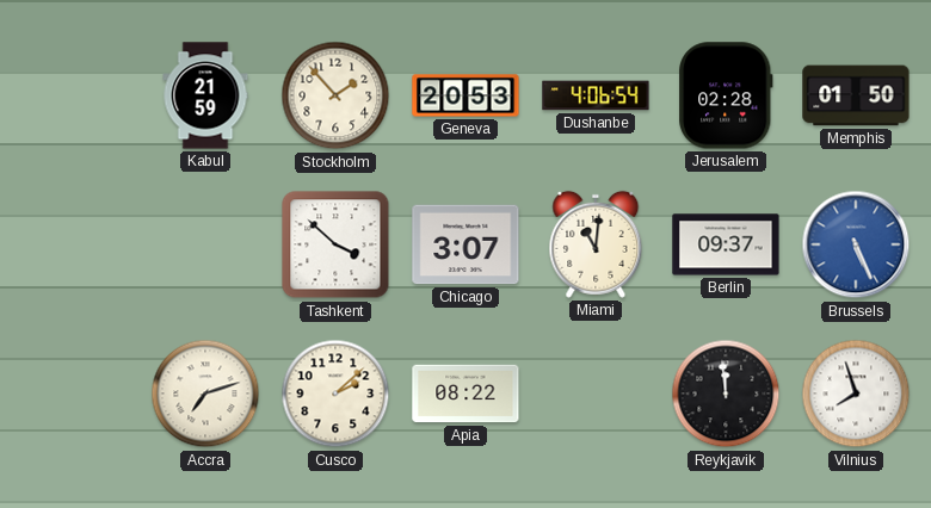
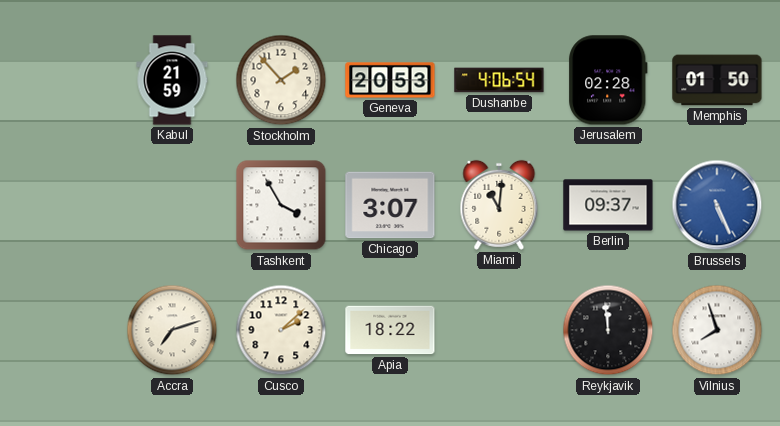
Tashkent: 3:52 -> 3:55 (281, 205)
Apia: 08:22 -> 18:22 (390, 330)
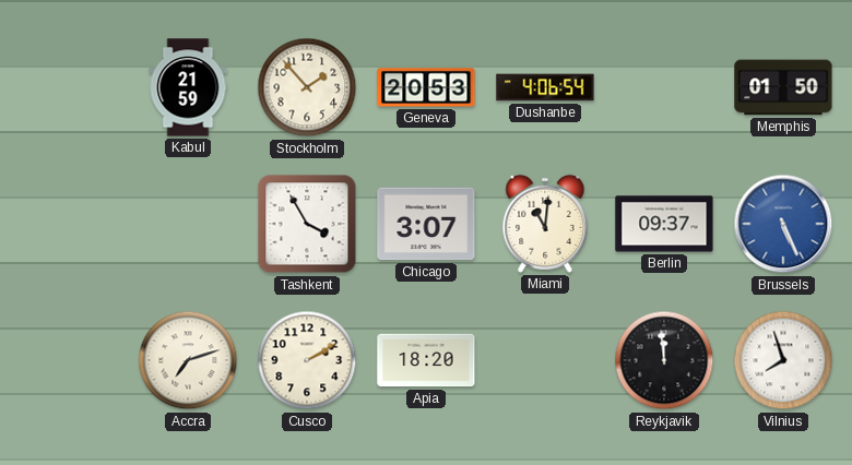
Jerusalem: 02:28 -> none (608, 80)
Cusco: 2:08 -> 2:10 (307, 360)
Apia: 18:22 -> 18:20 (426, 360)
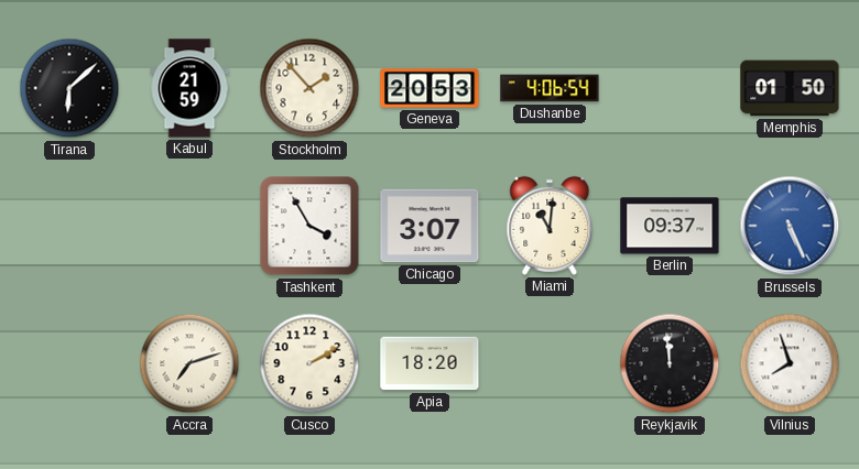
Tirana: none -> 6:08 (69, 88)
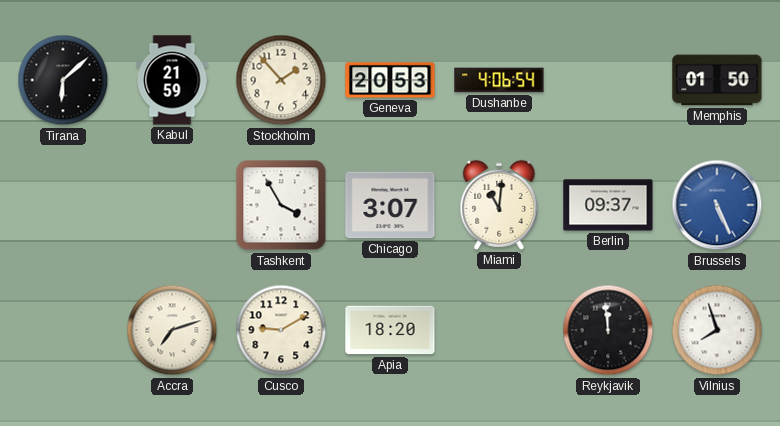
Cusco: 2:10 -> 9:10 (281, 330)
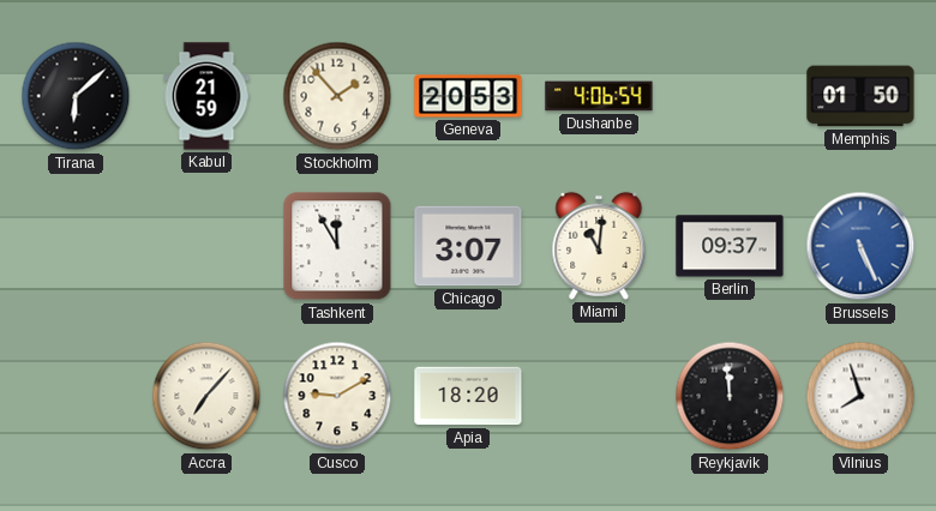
Tashkent: 3:55 -> 11:55 (337, 246)
Accra: 7:12 -> 7:07 (206, 396)
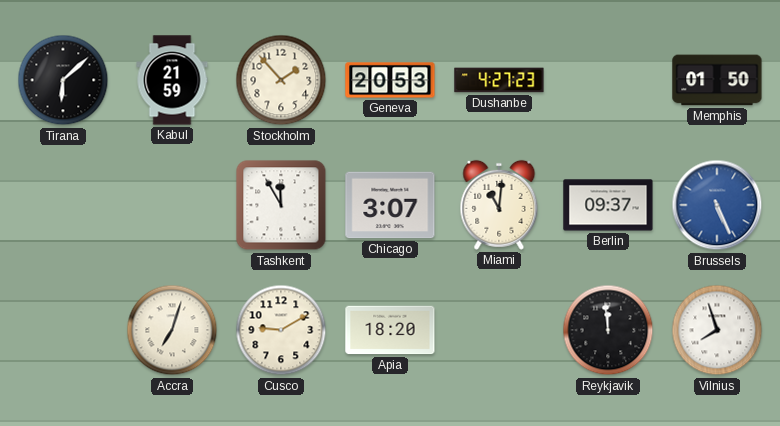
Dushanbe: 4:06 -> 4:27 (499, 80)
Accra: 7:07 -> 7:03 (172, 330)
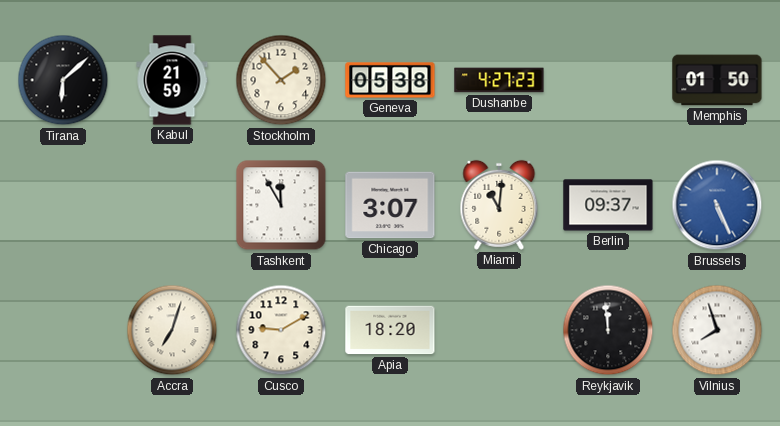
Geneva: 20:53 -> 05:38 (390, 80)
